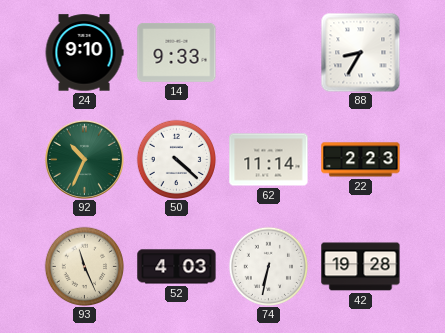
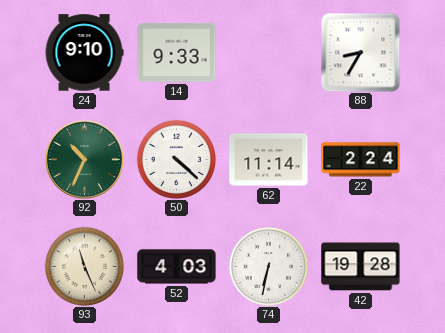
22: 2:23 -> 2:24 (361, 160)
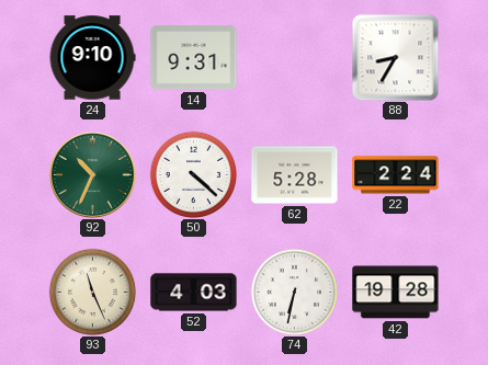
14: 9:33 -> 9:31 (194, 58)
62: 11:14 -> 5:28 (295, 175)
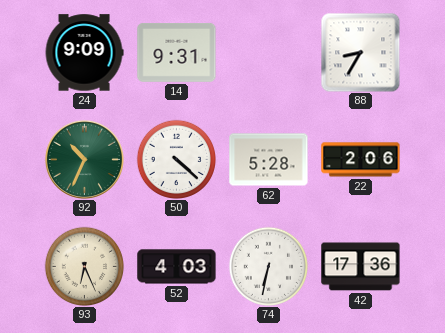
24: 9:10 -> 9:09 (84, 53)
22: 2:24 -> 2:06 (361, 160)
93: 11:26 -> 6:26 (84, 266)
42: 19:28 -> 17:36 (361, 267)
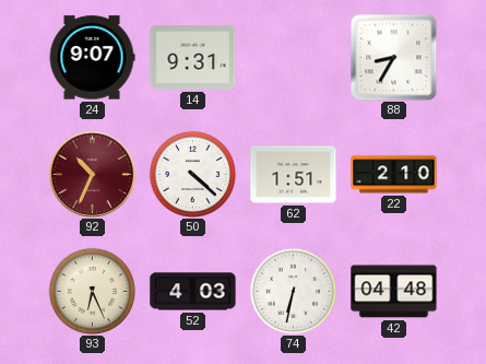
24: 9:09 -> 9:07 (92, 58)
92 dial: green -> burgundy (92, 174)
62: 5:28 -> 1:51 (294, 175)
22: 2:06 -> 2:10 (394, 175)
42: 17:36 -> 04:48 (394, 292)
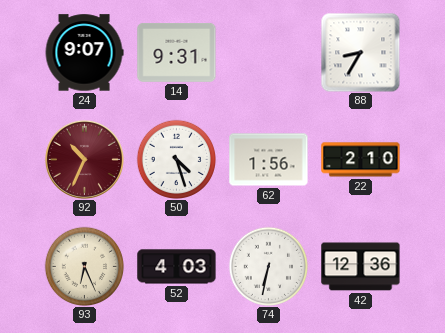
50: 4:22 -> 4:27 (176, 159)
62: 1:51 -> 1:56 (269, 160)
42: 04:48 -> 12:36 (361, 267)
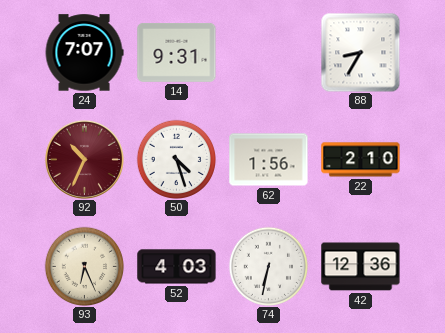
24: 9:07 -> 7:07 (84, 53)
